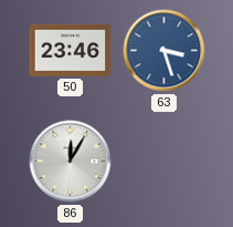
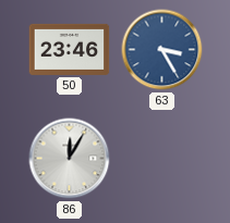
63: 3:27 -> 3:25 (162, 50)
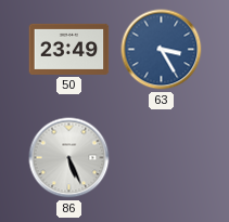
50: 23:46 -> 23:49 (69, 49)
86: 12:05 -> 5:26 (69, 158)
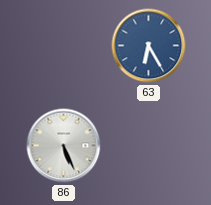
50: 23:49 -> none (69, 49)
63: 3:25 -> 6:25 (149, 46)
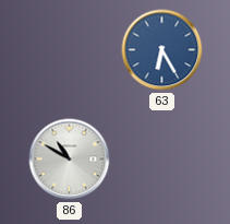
86: 5:26 -> 10:50 (70, 160)
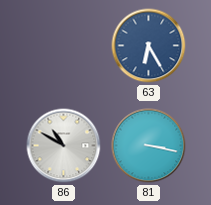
81: none -> 3:17 (149, 146)
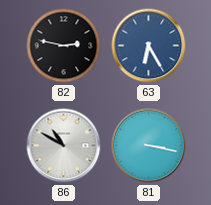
82: none -> 2:47 (64, 46)
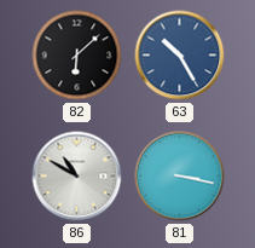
82: 2:47 -> 6:08 (77, 56)
63: 6:25 -> 10:25 (180, 56)
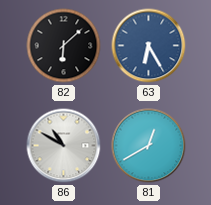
63: 10:25 -> 6:25 (149, 46)
81: 3:17 -> 12:40 (149, 146)
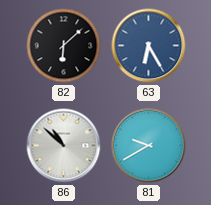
86: 10:50 -> 10:52 (64, 146)
81: 12:40 -> 9:40 (149, 146)
